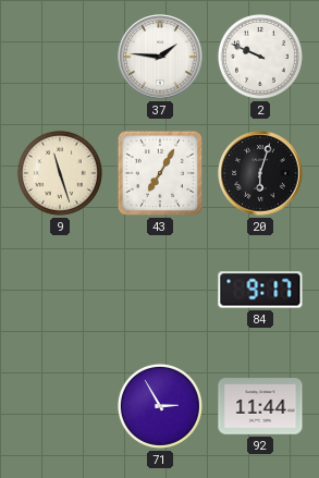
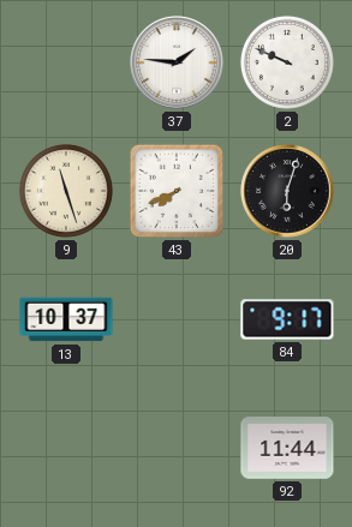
43: 7:05 -> 7:41 (177, 191)
13: none -> 10:37 (66, 319)
71: 2:55 -> none (160, 406)
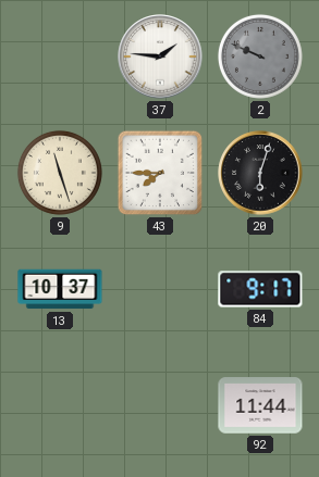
2 dial: white -> grey (260, 57)
43: 7:41 -> 7:45 (160, 173)
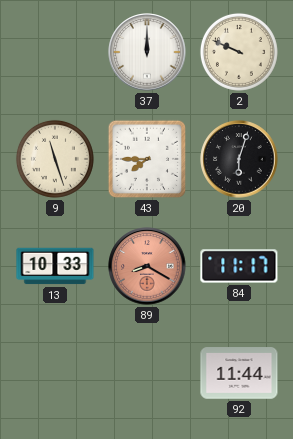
37: 1:46 -> 12:00 (147, 52)
2 dial: grey -> cream (239, 52)
13: 10:37 -> 10:33 (55, 266)
89: none -> 8:20 (147, 266)
84: 9:17 -> 11:17 (239, 266)
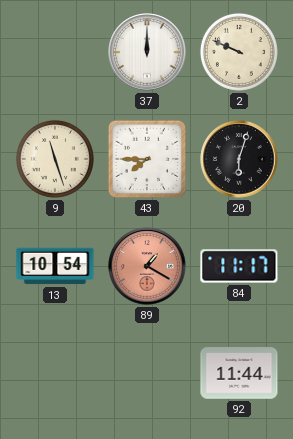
13: 10:33 -> 10:54 (55, 266)
89: 8:20 -> 1:20 (147, 266)
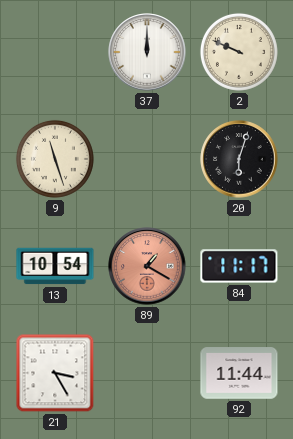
43: 7:45 -> none (147, 159)
21: none -> 3:25 (55, 373)
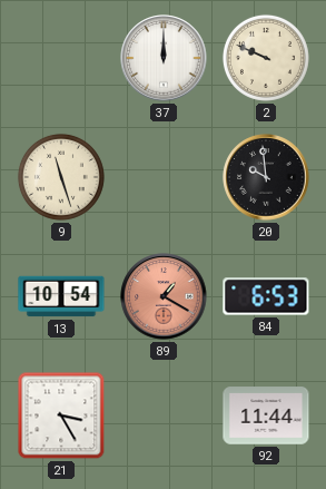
20: 6:03 -> 9:59 (266, 177)
84: 11:17 -> 6:53 (266, 296)
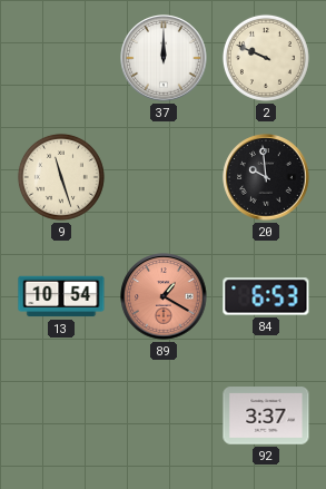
21: 3:25 -> none (61, 415)
92: 11:44 -> 3:37 (266, 415)
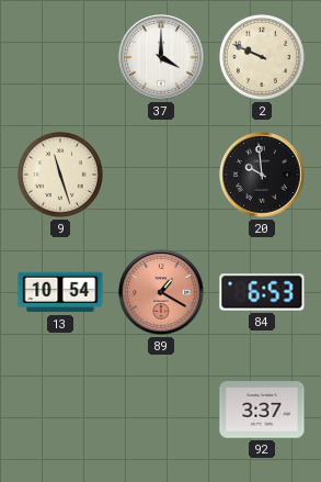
37: 12:00 -> 4:00 (161, 57)
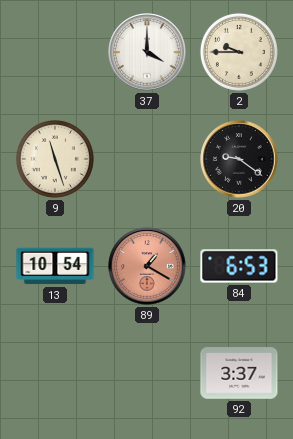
2: 9:49 -> 9:45 (239, 52)
20: 9:59 -> 9:21 (239, 159)
